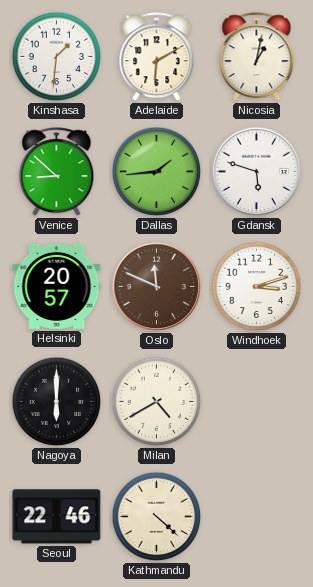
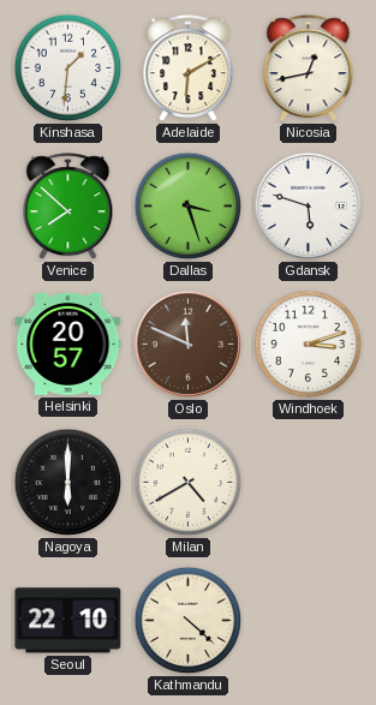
Nicosia: 1:02 -> 12:43 (309, 68)
Venice: 8:52 -> 7:52 (68, 207)
Dallas: 1:44 -> 3:27 (189, 207)
Seoul: 22:46 -> 22:10 (68, 621)
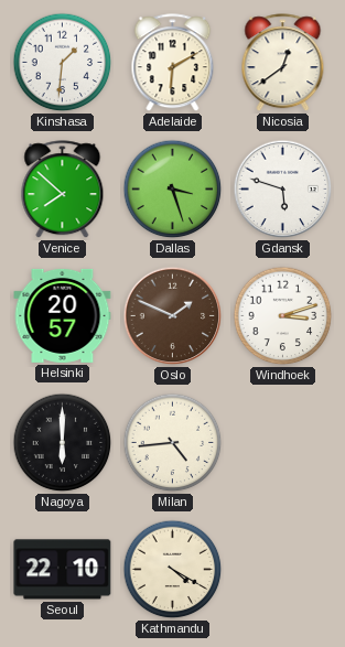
Nicosia: 12:43 -> 12:39 (283, 63)
Oslo: 11:49 -> 1:49 (173, 316)
Milan: 4:40 -> 4:44 (173, 443)
Kathmandu: 4:22 -> 4:20 (173, 570)
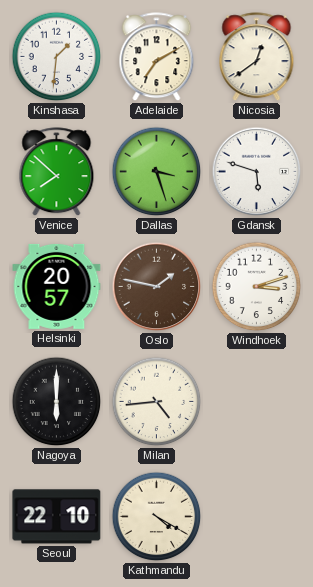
Adelaide: 6:10 -> 7:10 (157, 57)
Oslo: 1:49 -> 1:47 (157, 287)
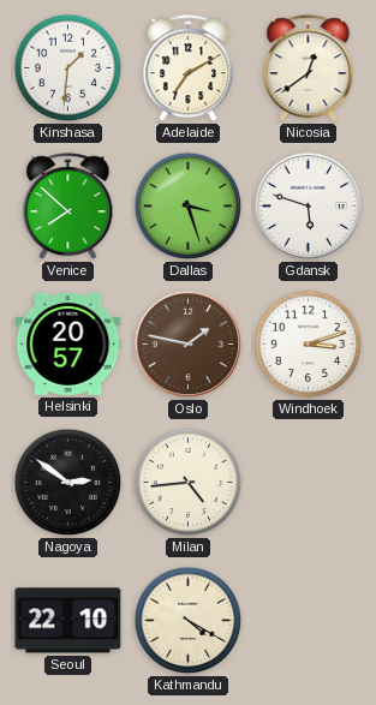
Nagoya: 6:00 -> 2:51 (68, 483)
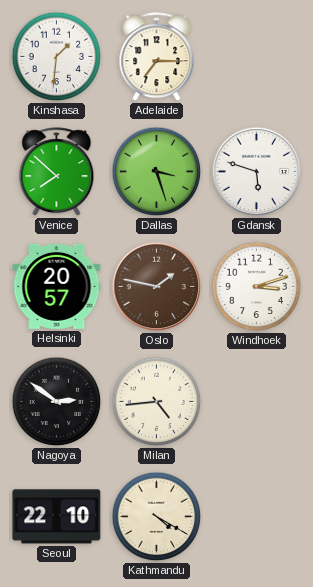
Adelaide: 7:10 -> 7:15 (157, 57)
Nicosia: 12:39 -> none (309, 68)
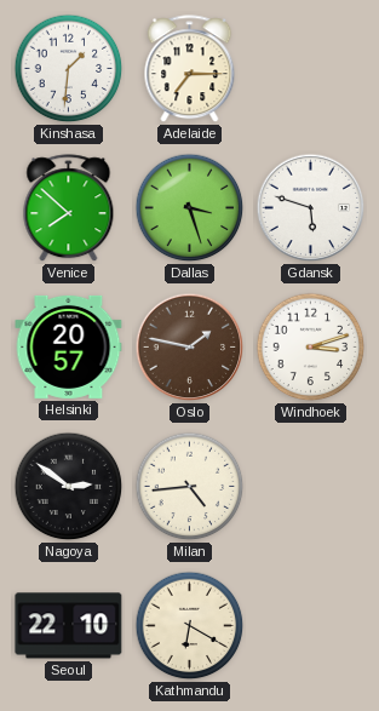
Kathmandu: 4:20 -> 6:20 (190, 626)
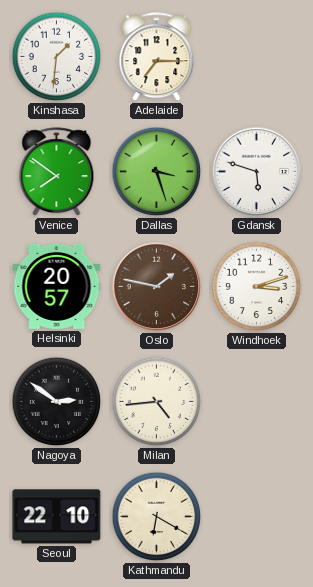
Venice: 7:52 -> 7:51 (57, 172)
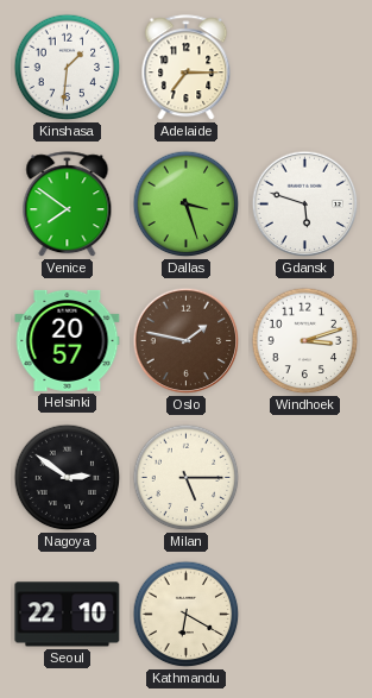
Milan: 4:44 -> 5:15 (187, 478)
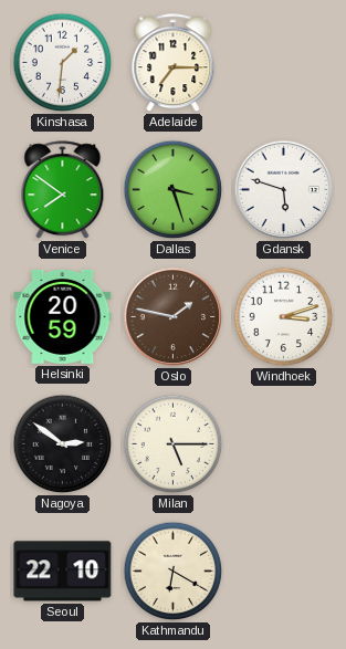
Helsinki: 20:57 -> 20:59 (63, 316)
